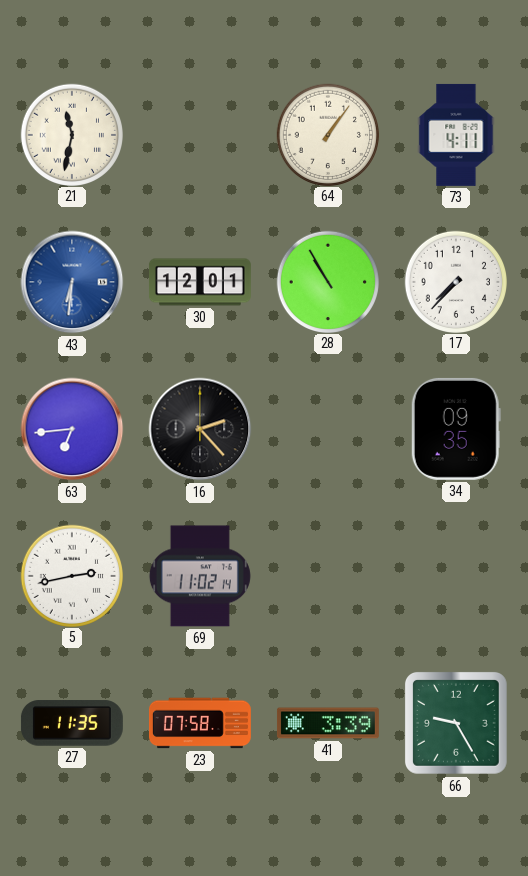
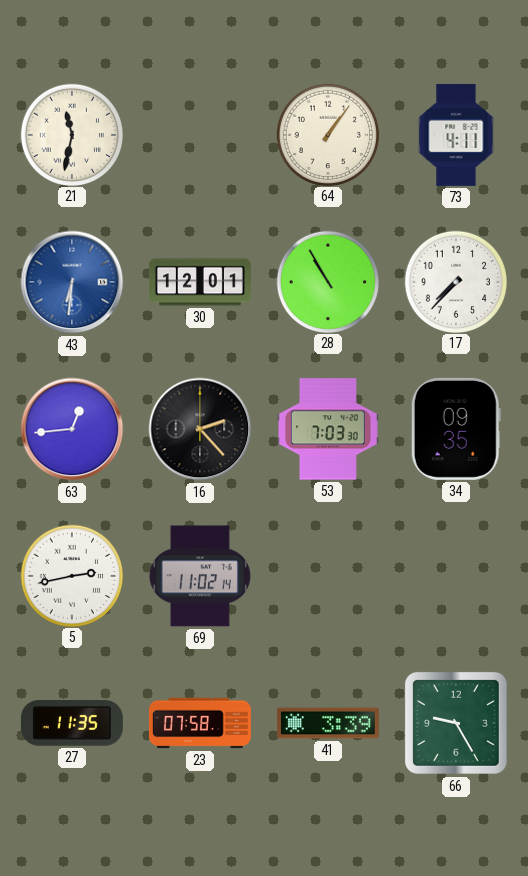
63: 6:44 -> 12:44 (72, 429)
53: none -> 7:03 (328, 429)
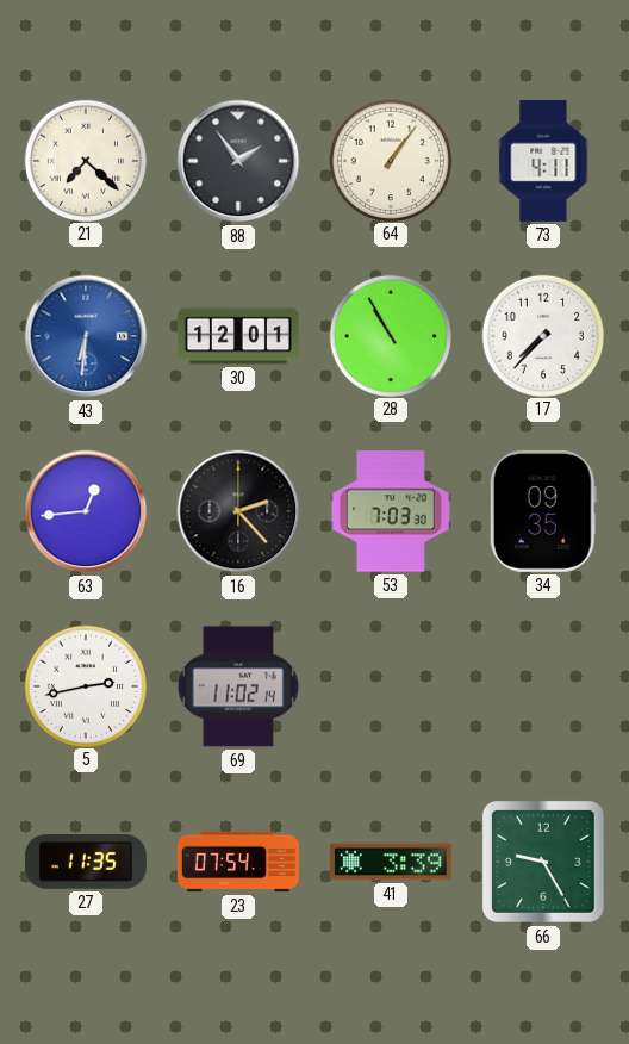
21: 11:32 -> 7:22 (85, 160)
88: none -> 1:54 (238, 161)
23: 07:58 -> 07:54 (238, 862)
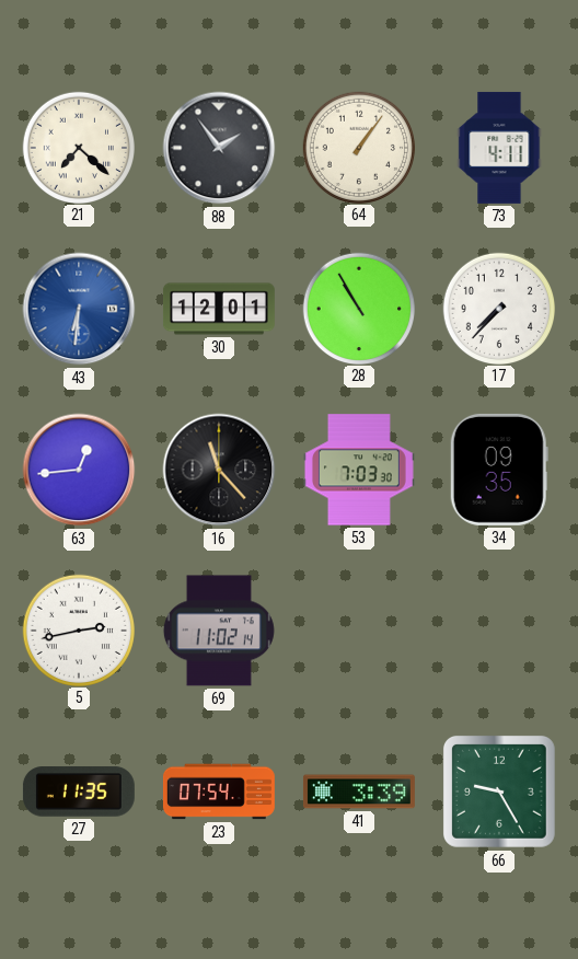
16: 2:23 -> 11:23 (219, 470)
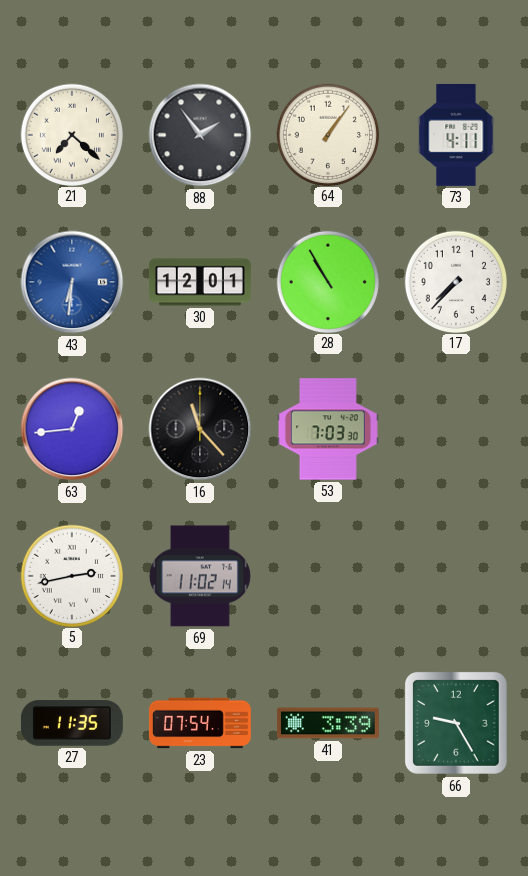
34: 09:35 -> none (499, 470)
